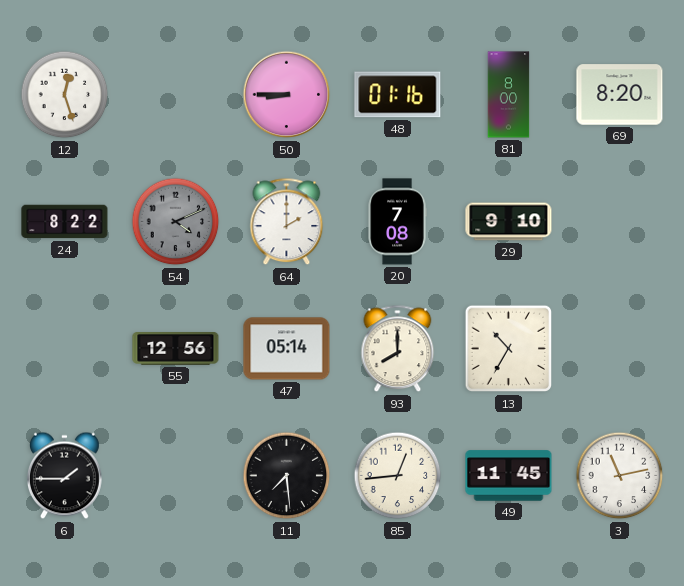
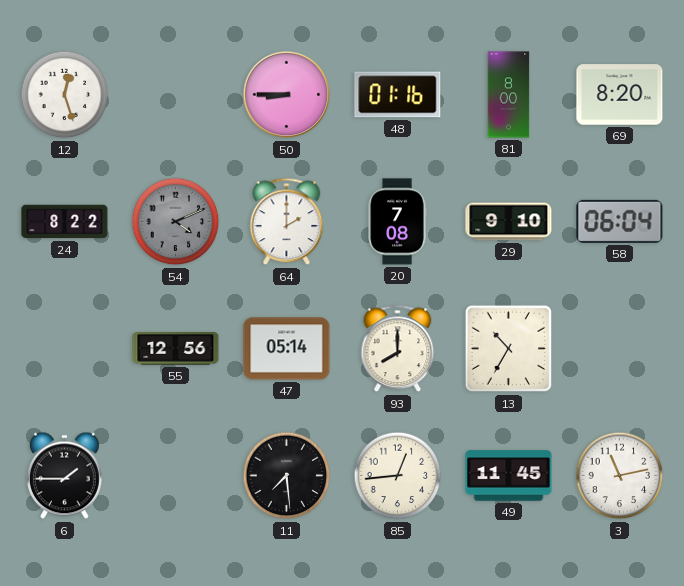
58: none -> 06:04 (620, 221)
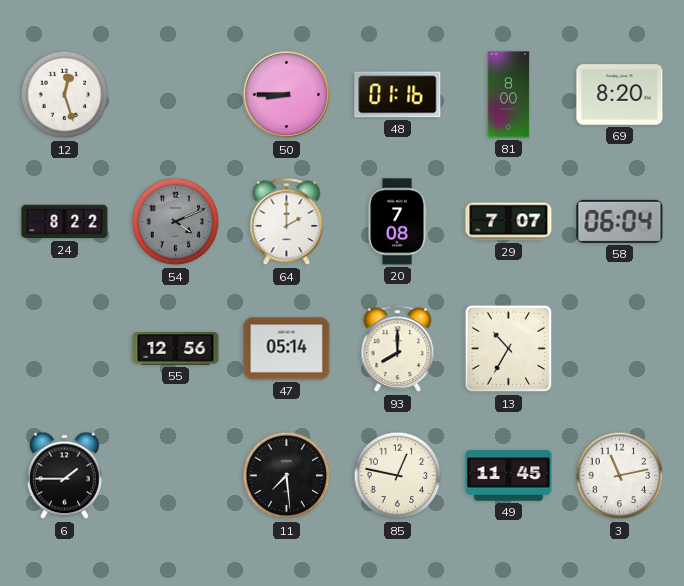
29: 9:10 -> 7:07 (509, 222)
85: 12:44 -> 12:47 (398, 476)
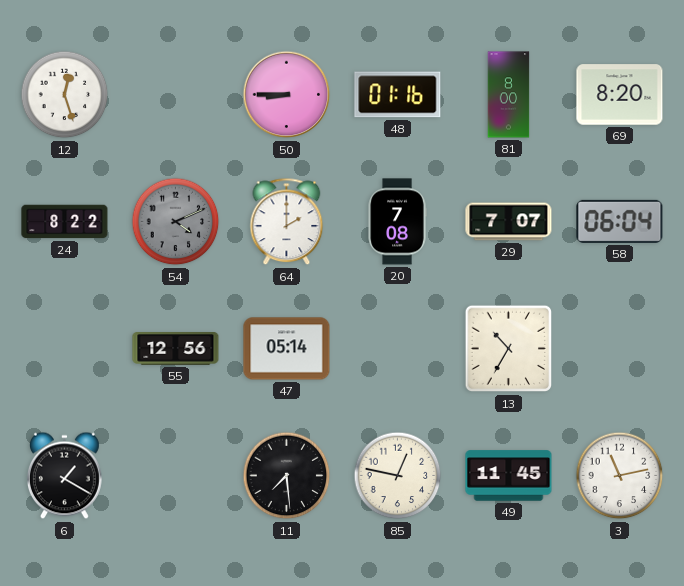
93: 8:00 -> none (398, 349)
6: 1:45 -> 1:20 (65, 476)
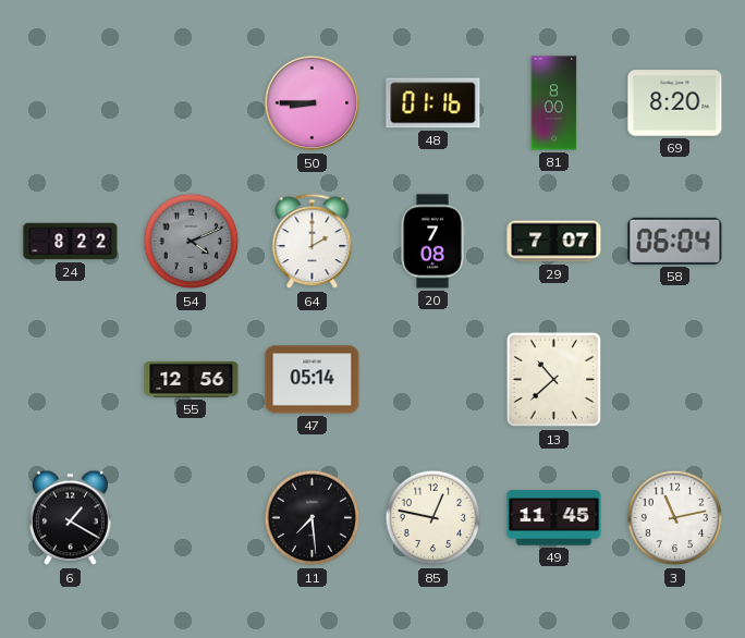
12: 12:27 -> none (65, 95)
13: 10:35 -> 10:38 (554, 380)
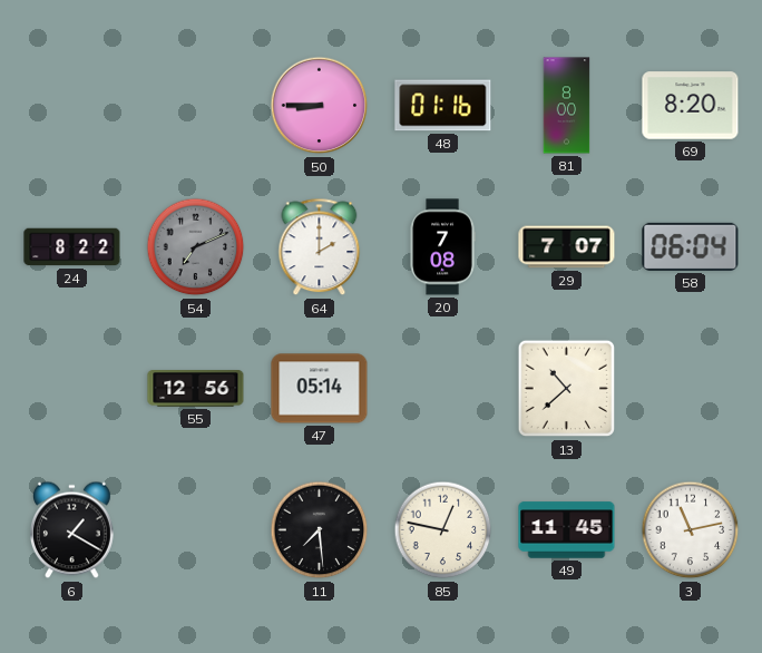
54: 4:11 -> 7:11 (196, 247)
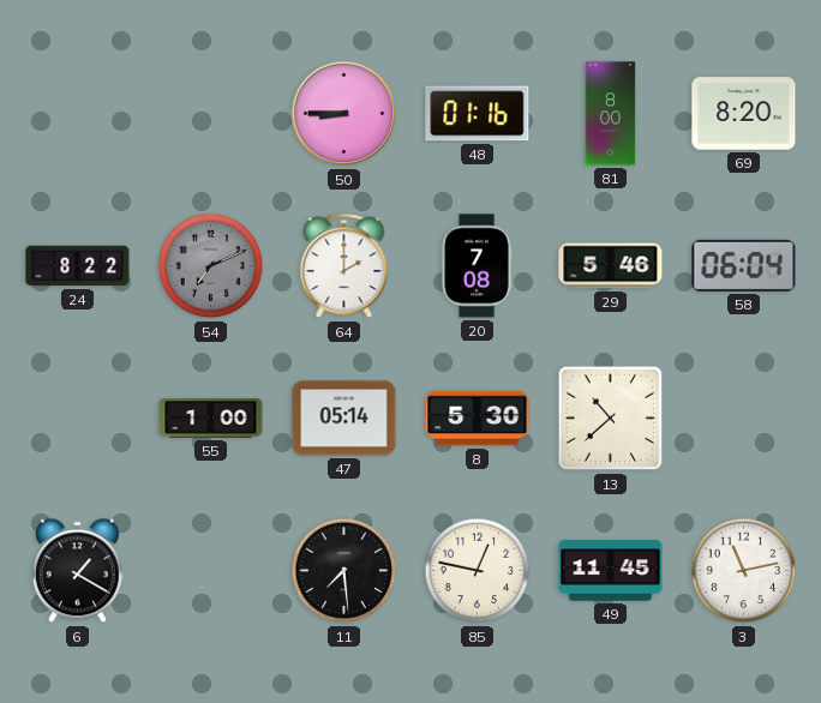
29: 7:07 -> 5:46 (611, 266)
55: 12:56 -> 1:00 (211, 419)
8: none -> 5:30 (478, 419)
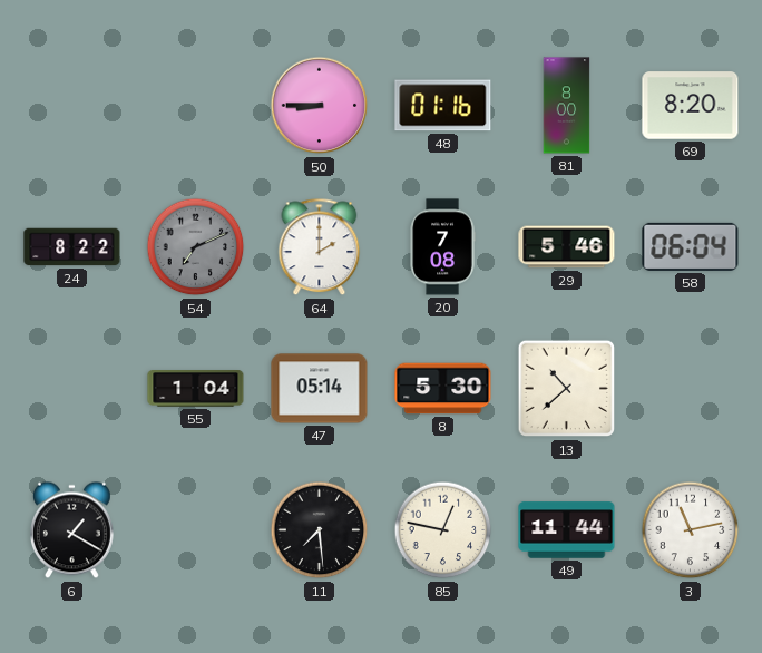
55: 1:00 -> 1:04 (196, 389)
49: 11:45 -> 11:44 (567, 530)
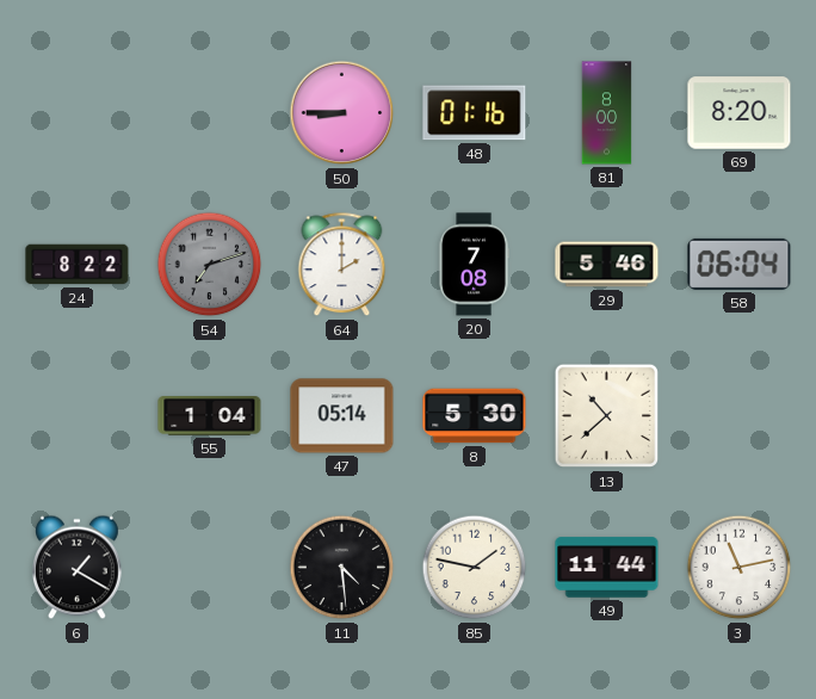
54: 7:11 -> 7:12 (210, 265)
11: 7:29 -> 4:29 (342, 568)
85: 12:47 -> 1:47 (475, 568)
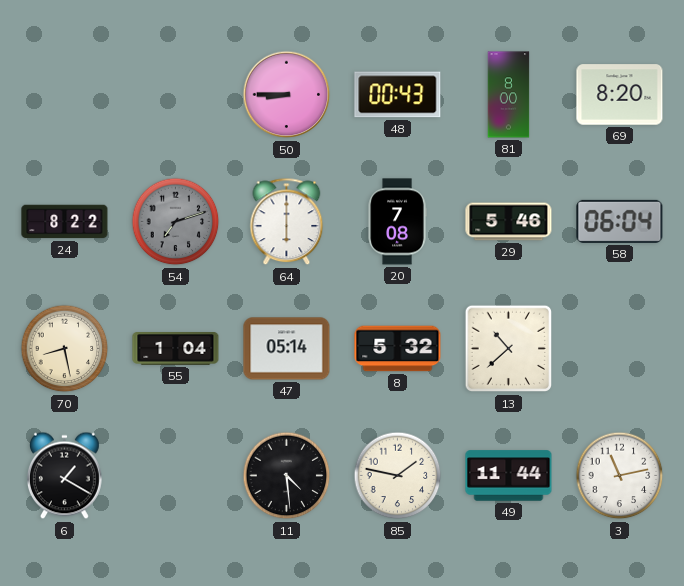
48: 01:16 -> 00:43 (398, 95)
64: 2:00 -> 6:00 (287, 222)
70: none -> 8:28 (65, 349)
8: 5:30 -> 5:32 (398, 349)
